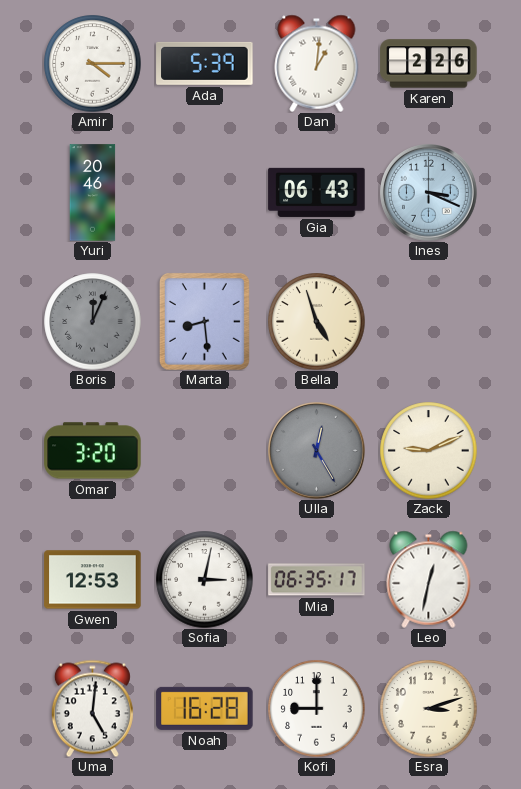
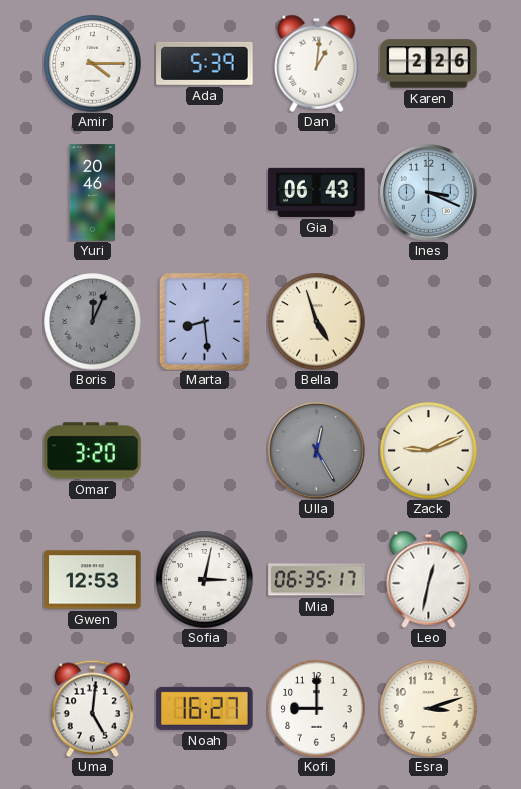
Noah: 16:28 -> 16:27 (205, 708)
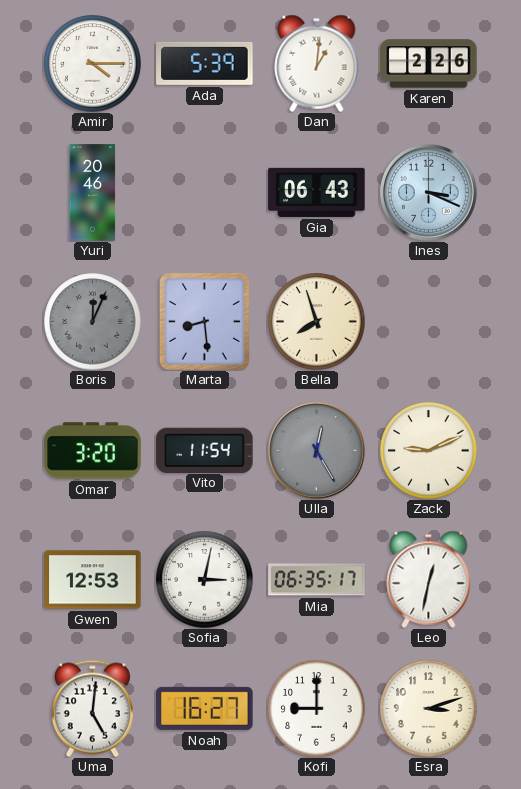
Bella: 4:57 -> 7:57 (317, 322)
Vito: none -> 11:54 (205, 450)
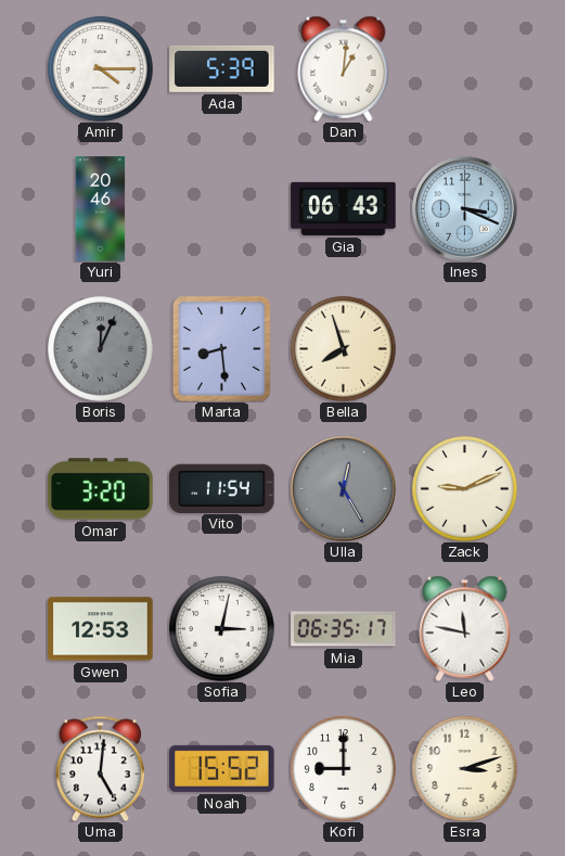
Karen: 2:26 -> none (429, 64)
Leo: 12:32 -> 11:47 (465, 628)
Noah: 16:27 -> 15:52 (222, 768)
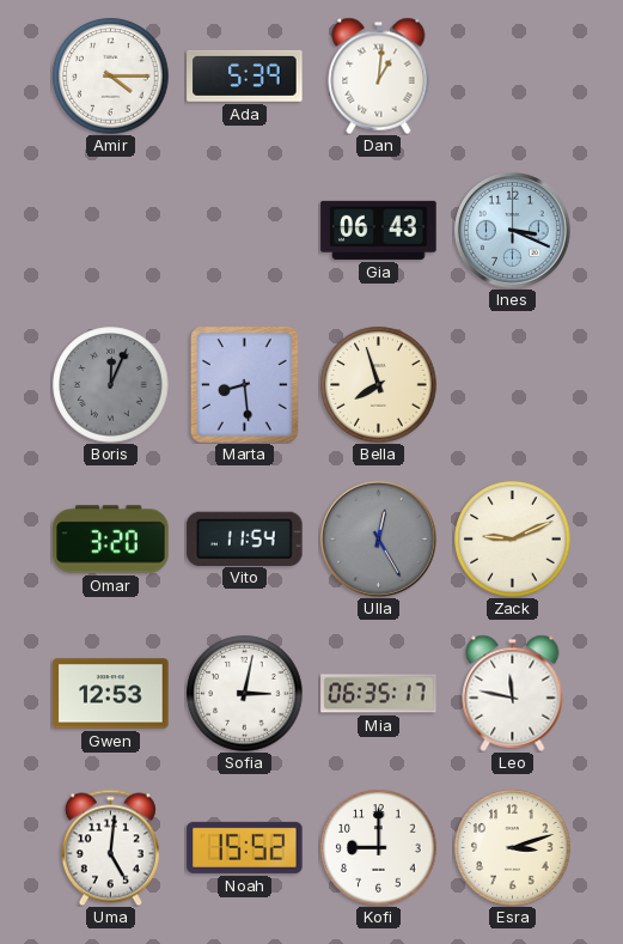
Yuri: 20:46 -> none (101, 209)
